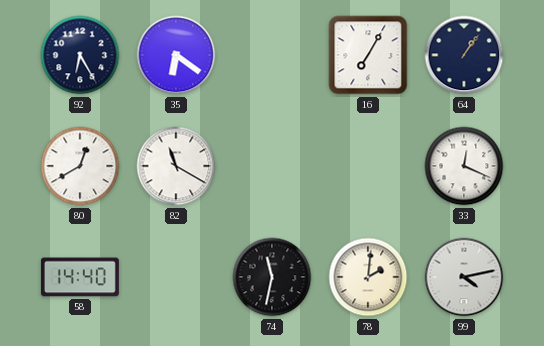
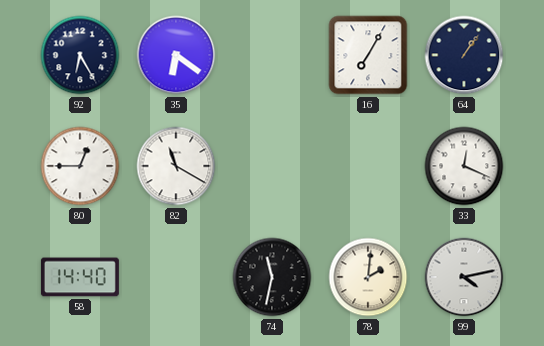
80: 12:40 -> 12:45 (80, 166)
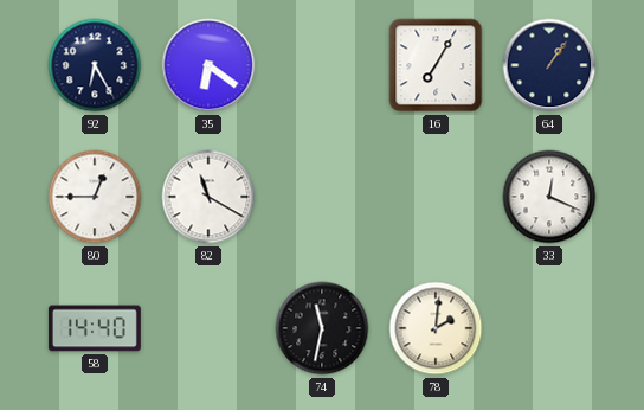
99: 4:13 -> none (464, 277)
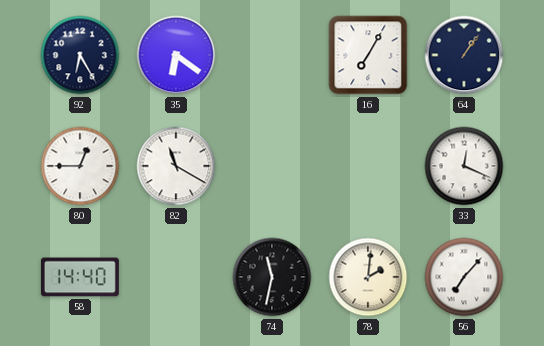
56: none -> 7:07 (464, 277)
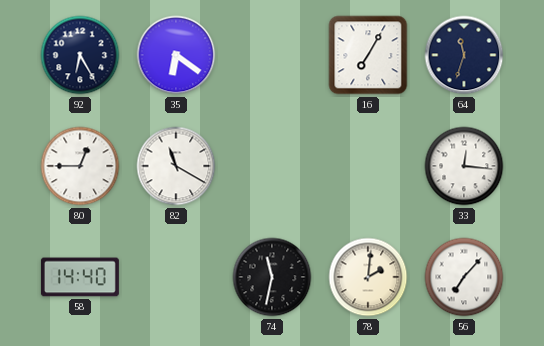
64: 1:06 -> 11:33 (464, 55)
33: 12:19 -> 12:16 (464, 166)
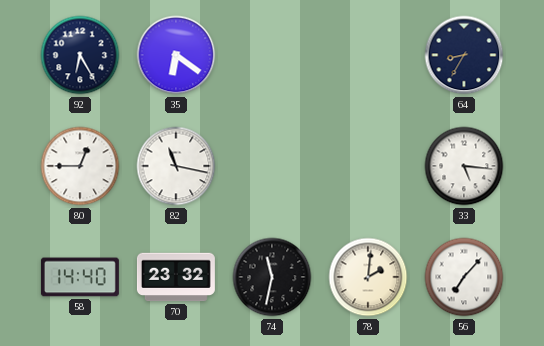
16: 7:05 -> none (368, 55)
64: 11:33 -> 8:35 (464, 55)
82: 11:20 -> 11:17 (176, 166)
33: 12:16 -> 5:16 (464, 166)
70: none -> 23:32 (176, 277)
